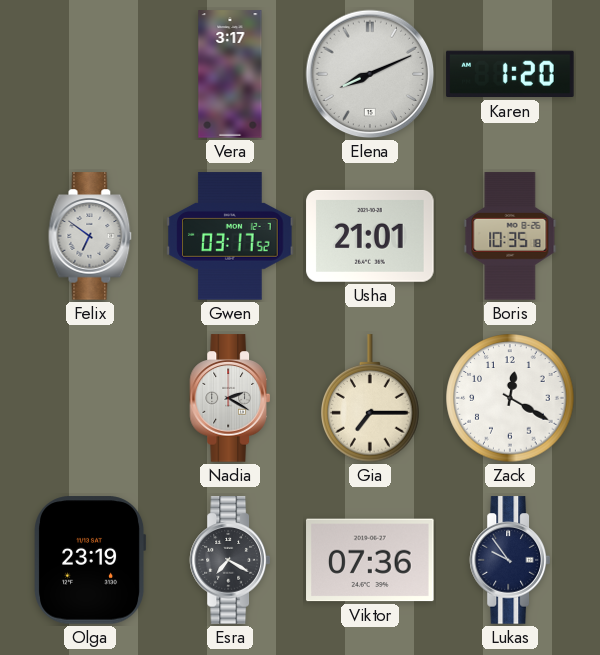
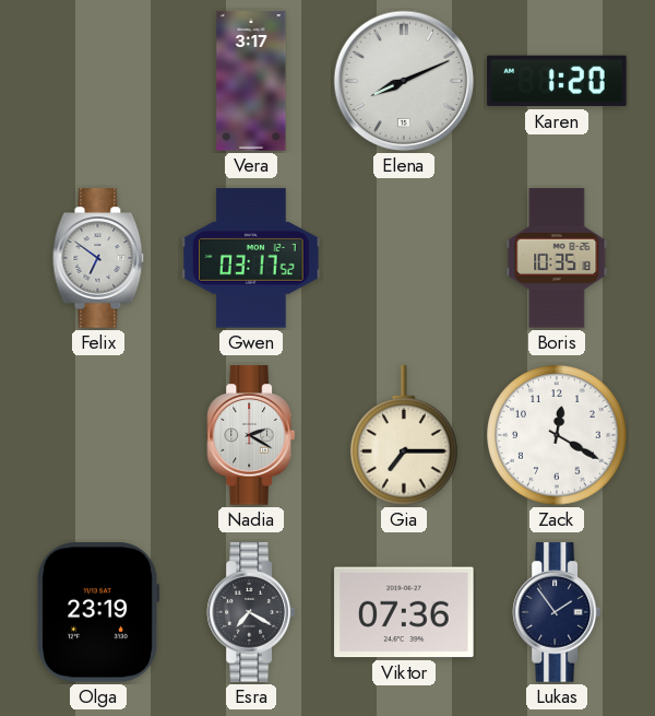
Usha: 21:01 -> none (370, 236)
Lukas: 9:54 -> 1:54 (556, 612)
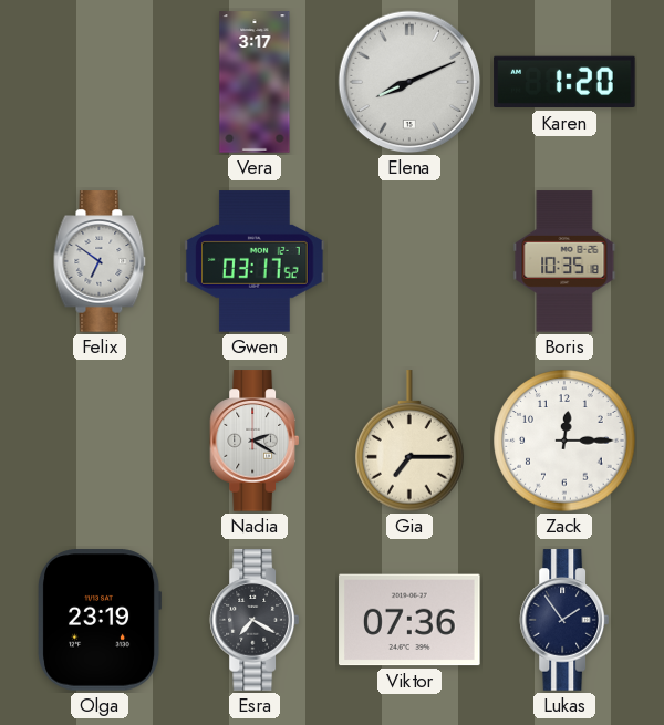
Zack: 12:20 -> 12:15 (564, 441)
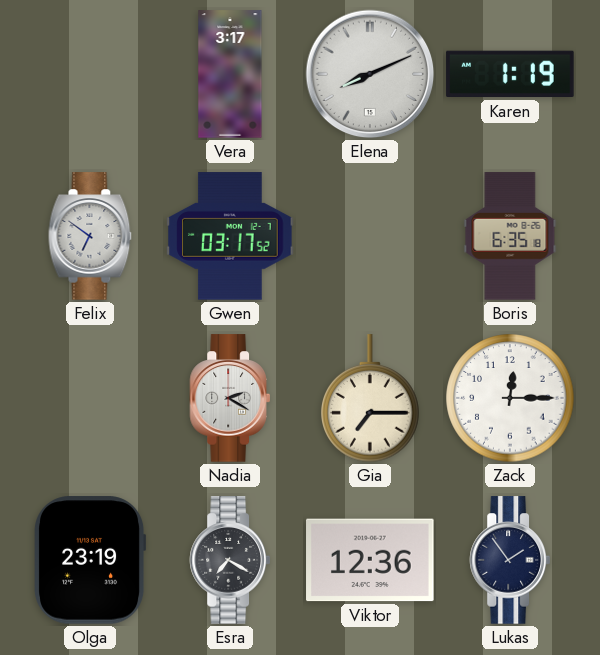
Karen: 1:20 -> 1:19 (510, 74)
Boris: 10:35 -> 6:35 (510, 236)
Viktor: 07:36 -> 12:36 (370, 560)
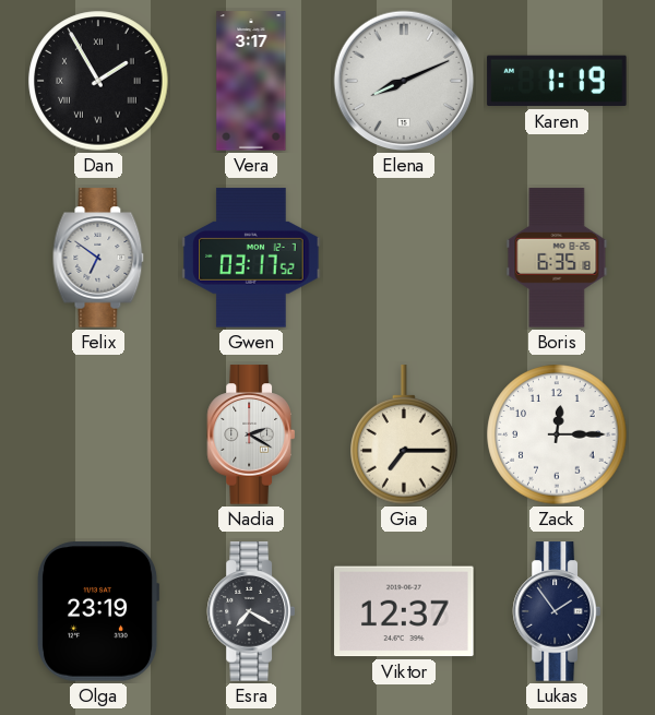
Dan: none -> 1:55 (98, 81)
Viktor: 12:36 -> 12:37 (404, 611)
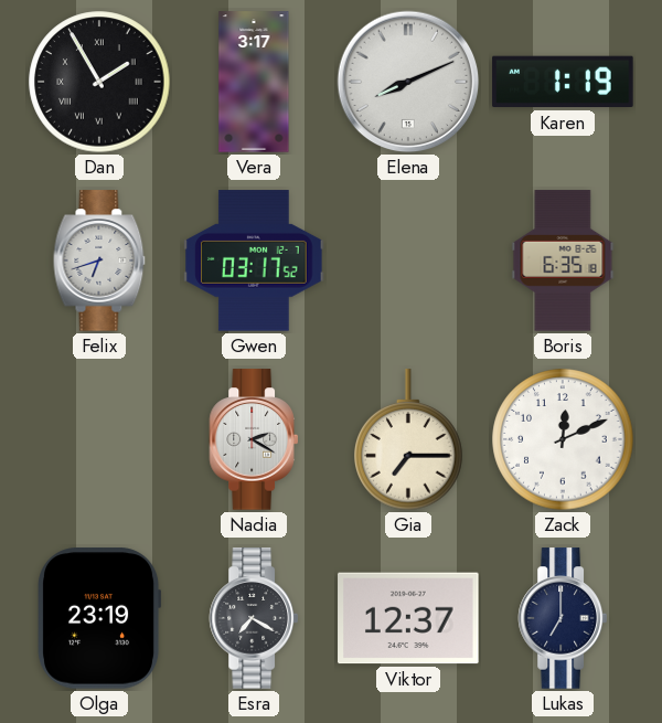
Felix: 6:51 -> 6:42 (99, 261)
Zack: 12:15 -> 12:11 (563, 439)
Lukas: 1:54 -> 7:00 (562, 618)
